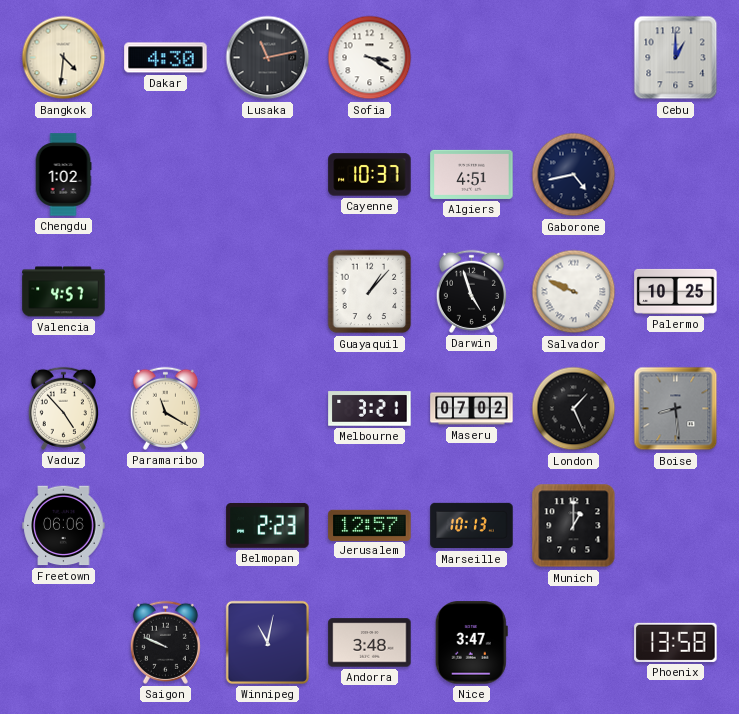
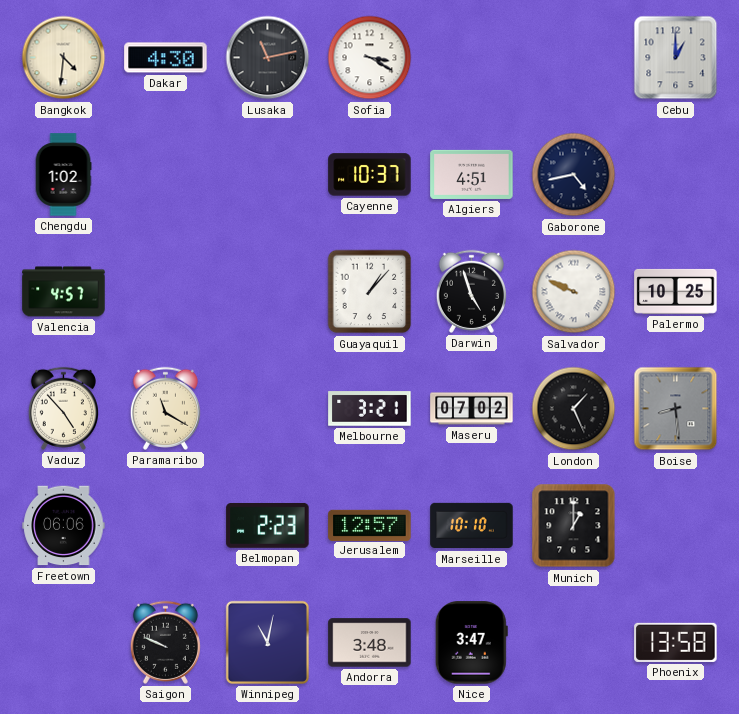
Marseille: 10:13 -> 10:10 (472, 526)
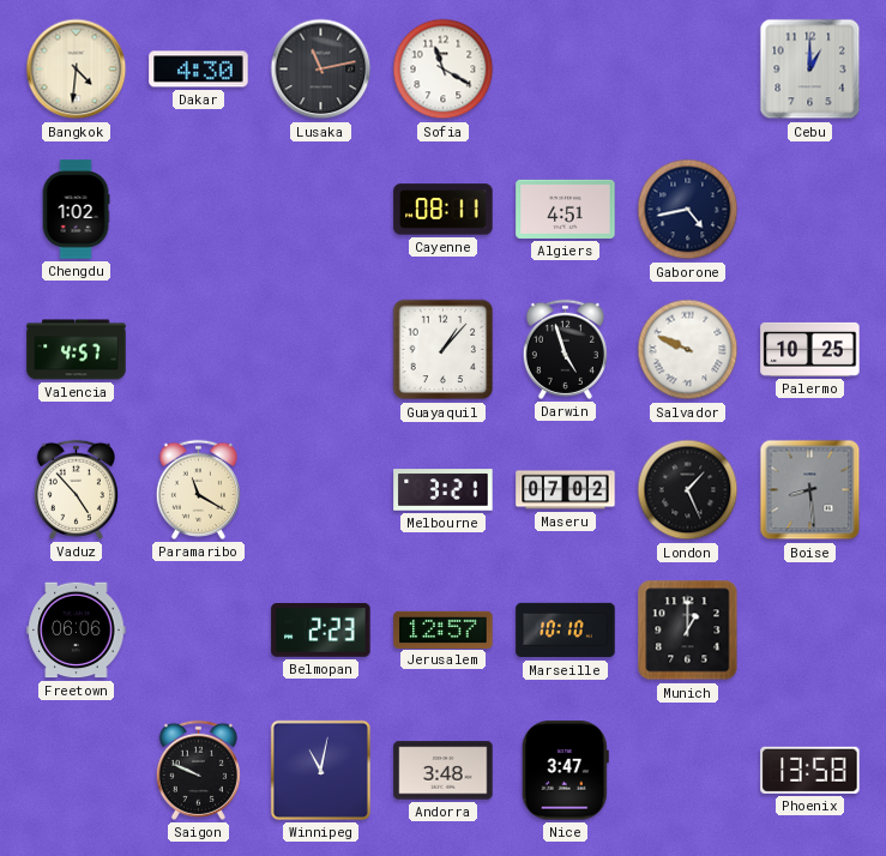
Sofia: 3:20 -> 11:20 (444, 70)
Cayenne: 10:37 -> 08:11 (444, 210)
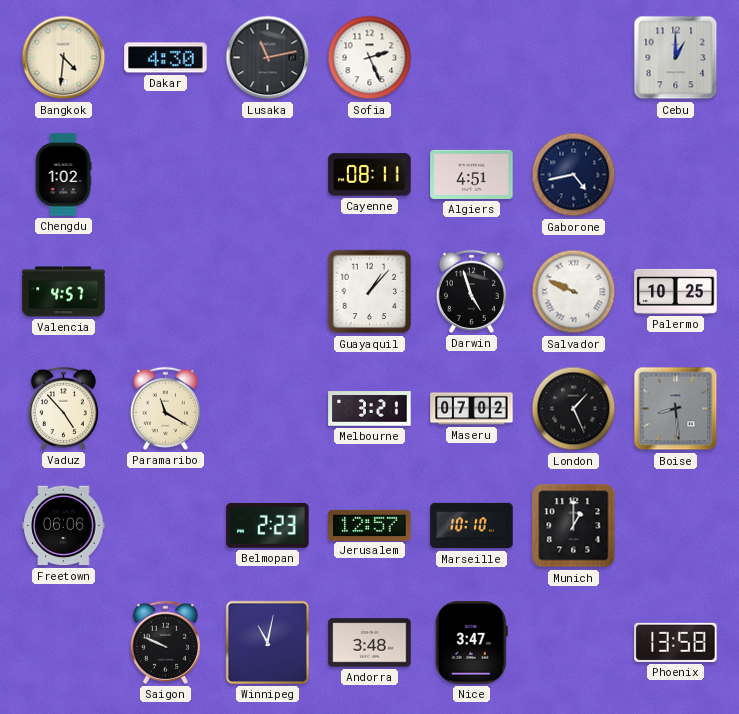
Sofia: 11:20 -> 2:26 (370, 58)
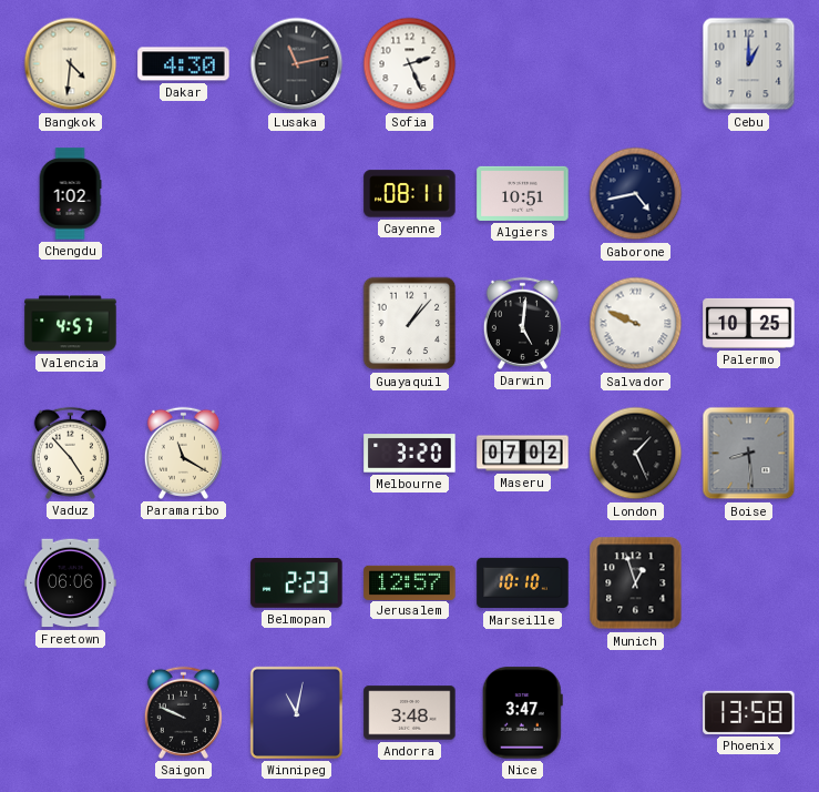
Algiers: 4:51 -> 10:51 (523, 193)
Darwin: 4:57 -> 5:01 (522, 323)
Melbourne: 3:21 -> 3:20 (410, 454)
Munich: 1:00 -> 12:57 (636, 583)
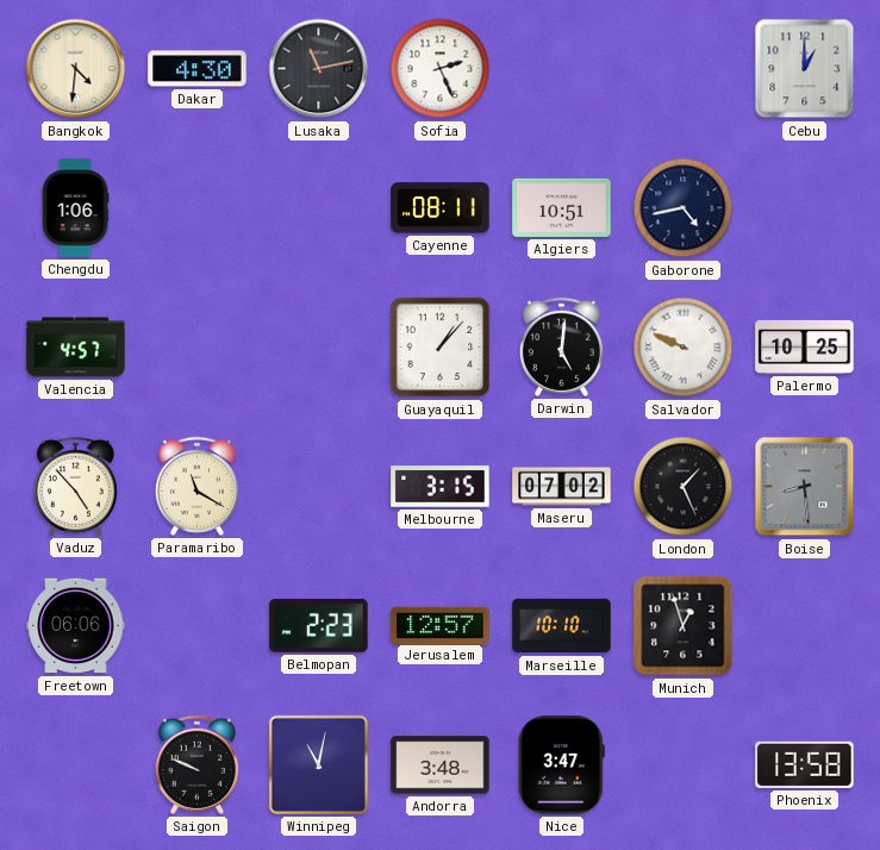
Chengdu: 1:02 -> 1:06 (75, 208)
Melbourne: 3:20 -> 3:15 (441, 487)
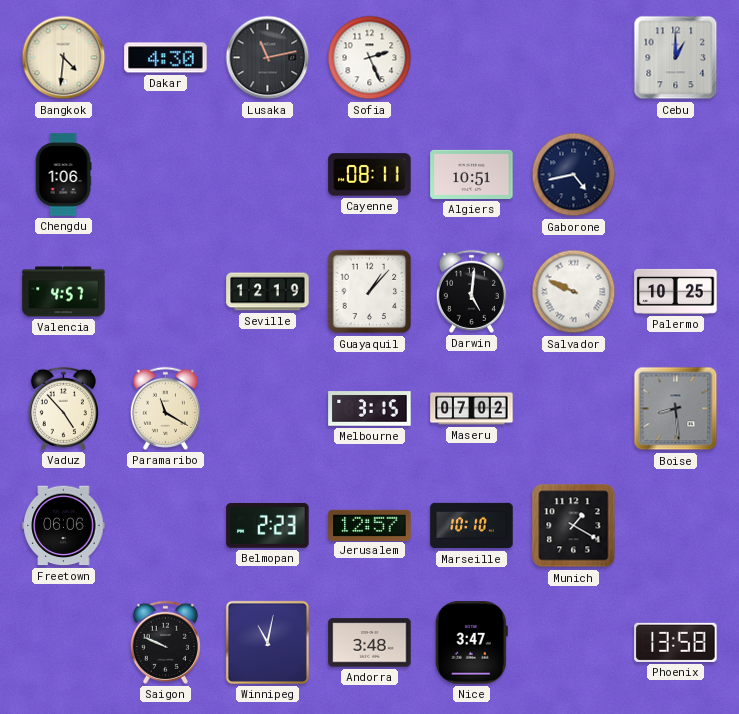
Seville: none -> 12:19 (268, 292)
London: 1:26 -> none (684, 487)
Munich: 12:57 -> 1:20 (574, 526)
